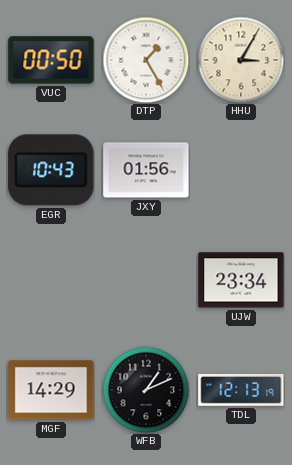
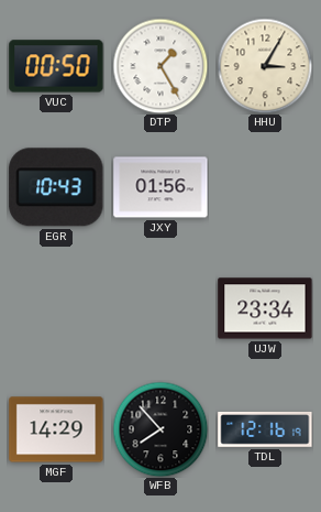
WFB: 1:11 -> 7:53 (160, 429)
TDL: 12:13 -> 12:16 (265, 429)
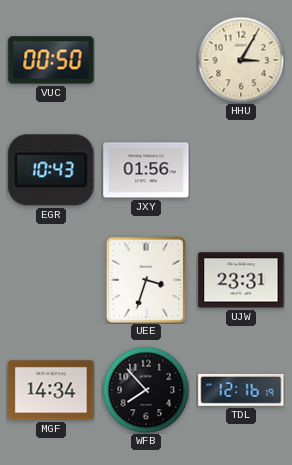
DTP: 1:25 -> none (160, 66)
UEE: none -> 3:33 (146, 279)
UJW: 23:34 -> 23:31 (241, 280)
MGF: 14:29 -> 14:34 (51, 390)
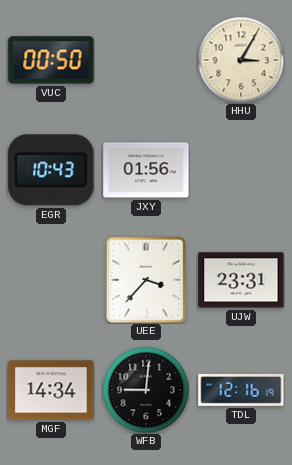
UEE: 3:33 -> 3:37 (146, 279)
WFB: 7:53 -> 9:01 (146, 390)
